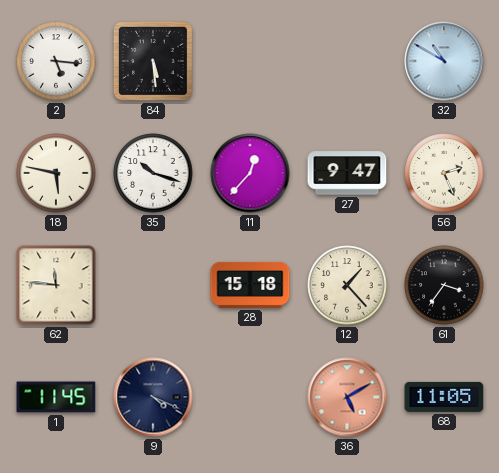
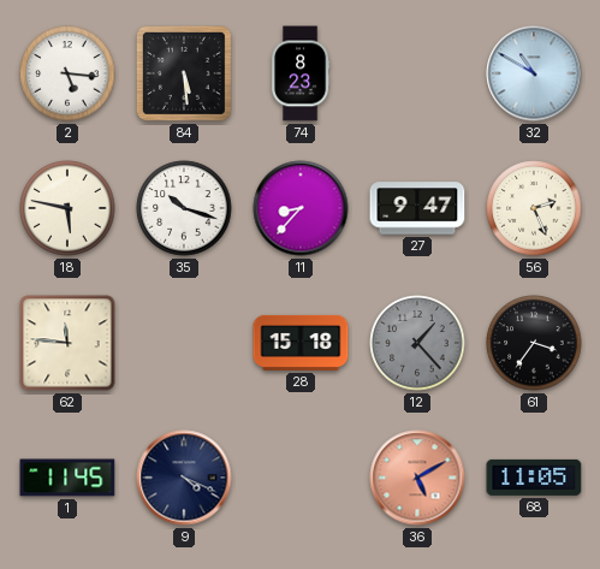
74: none -> 8:23 (302, 73)
11: 12:37 -> 8:37 (301, 208)
12 dial: cream -> grey (417, 343)
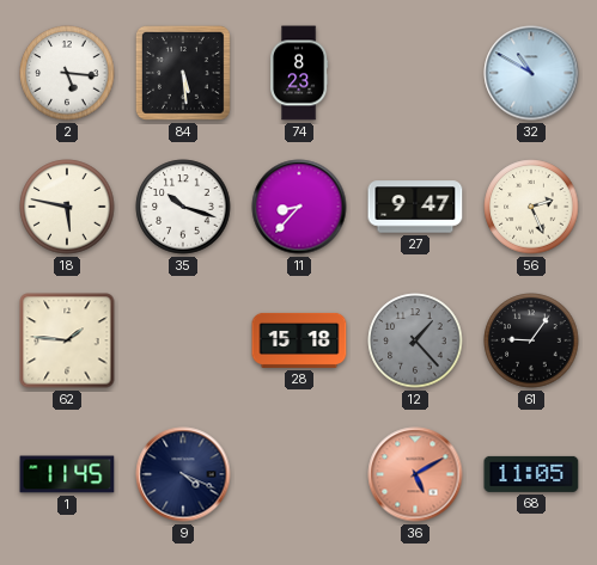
62: 11:46 -> 1:46 (67, 340)
61: 3:36 -> 9:06 (531, 340)
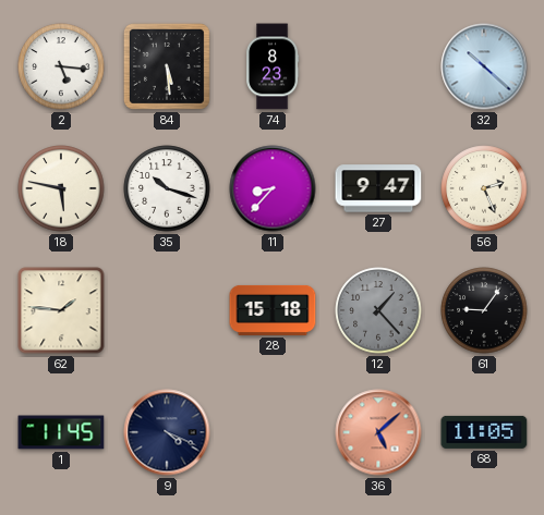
32: 10:50 -> 10:22 (484, 66)
36: 5:10 -> 5:08 (378, 432)
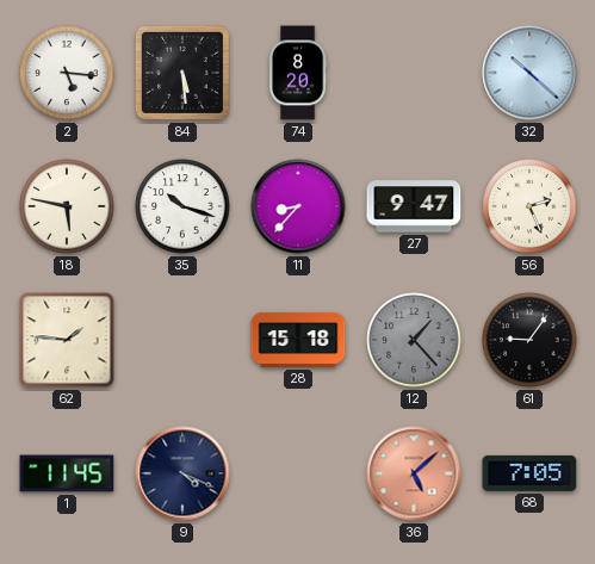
74: 8:23 -> 8:20 (299, 73)
68: 11:05 -> 7:05 (529, 473)
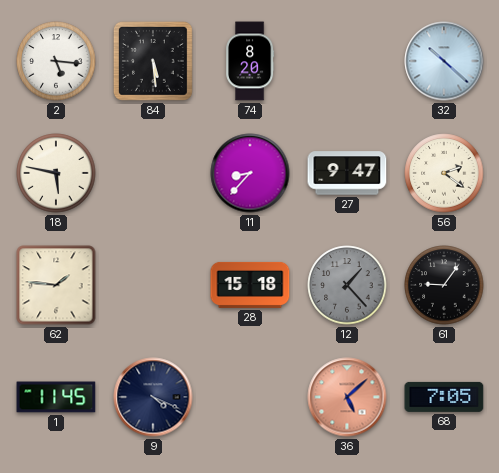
35: 10:18 -> none (182, 206)
56: 2:26 -> 2:21 (444, 173)
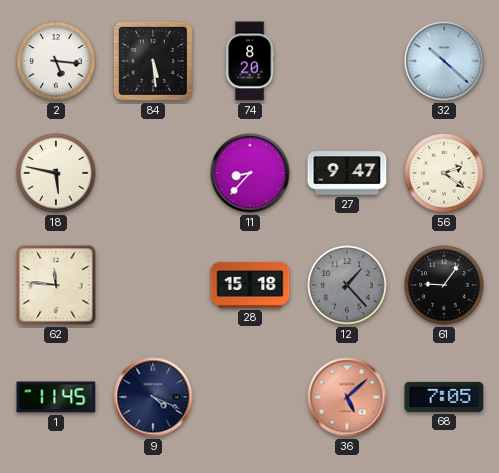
62: 1:46 -> 11:46 (56, 285)
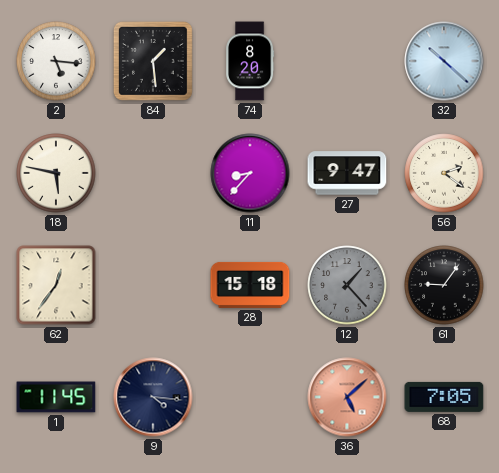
84: 5:29 -> 1:29 (153, 61)
62: 11:46 -> 12:36 (56, 285)
9: 4:19 -> 4:16 (153, 397)
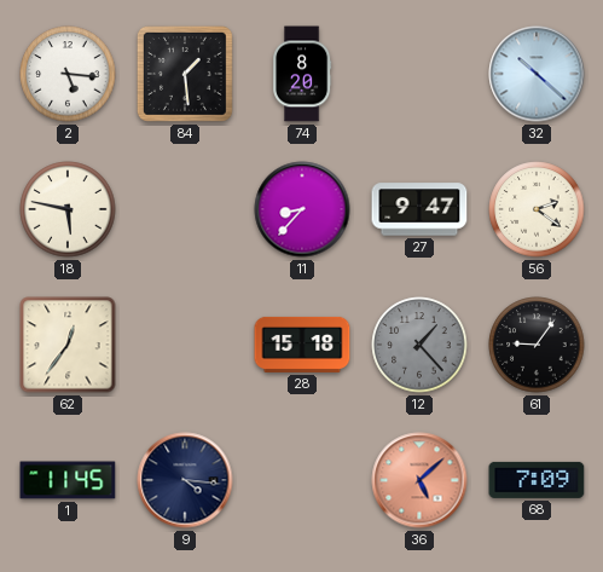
68: 7:05 -> 7:09 (537, 480)
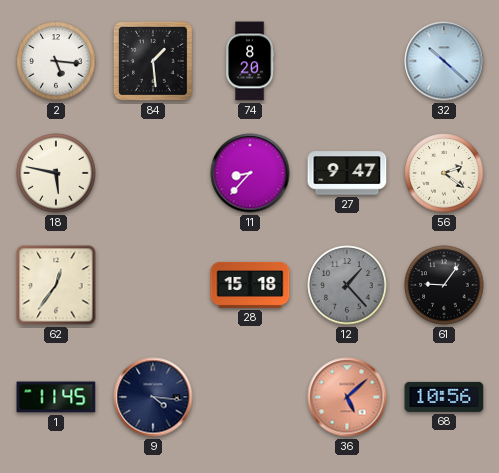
68: 7:09 -> 10:56 (444, 397)
